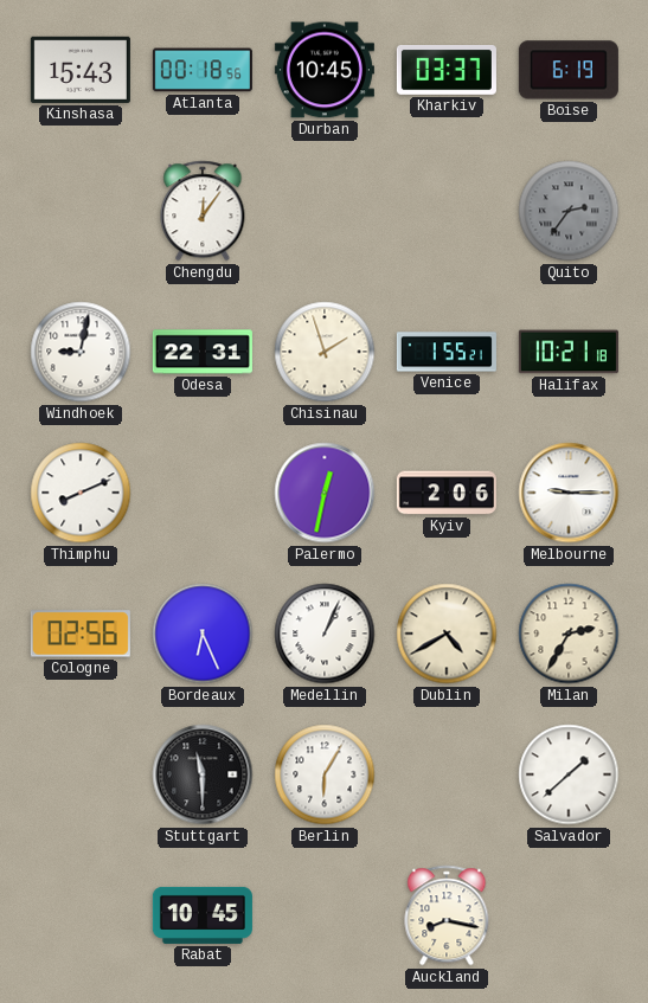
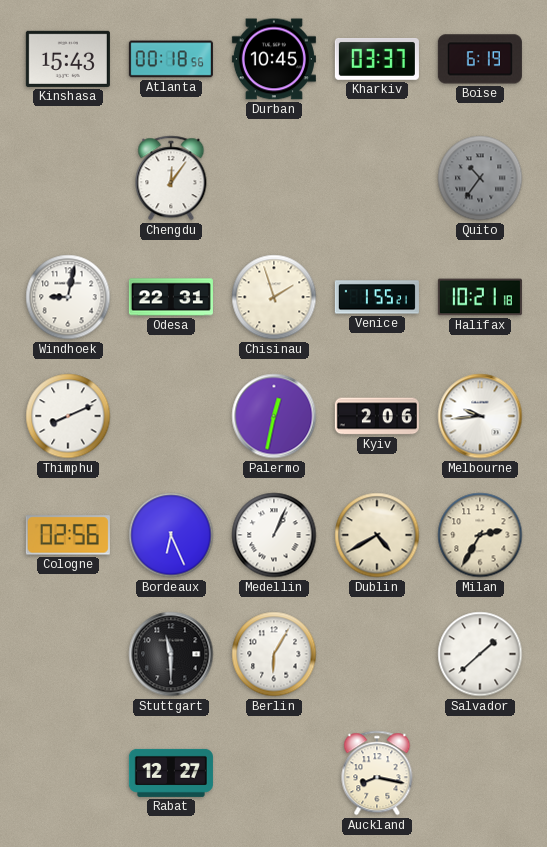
Quito: 2:36 -> 10:36 (480, 178)
Melbourne: 9:15 -> 9:44 (480, 416)
Rabat: 10:45 -> 12:27 (171, 773)
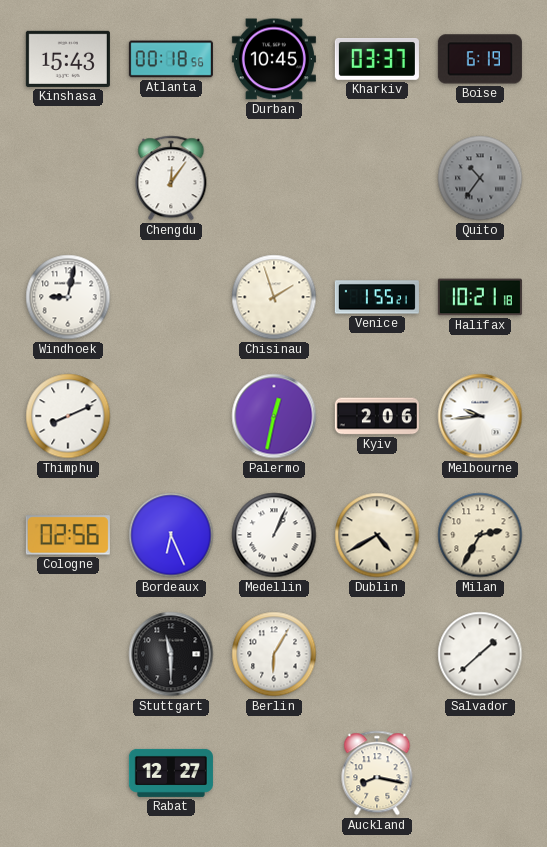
Odesa: 22:31 -> none (171, 297)
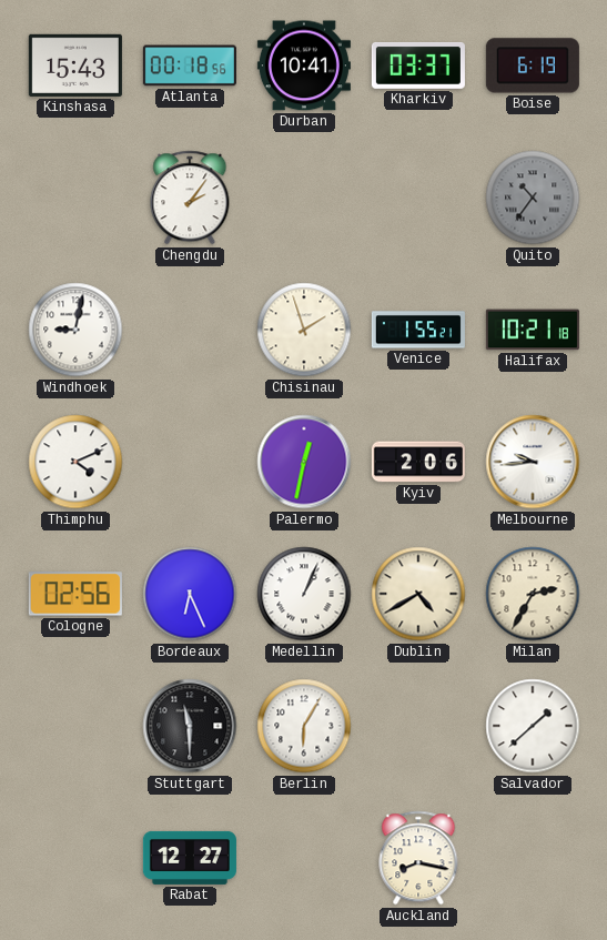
Durban: 10:45 -> 10:41 (304, 65)
Chengdu: 12:06 -> 2:06 (190, 198)
Thimphu: 8:11 -> 4:11 (75, 462)
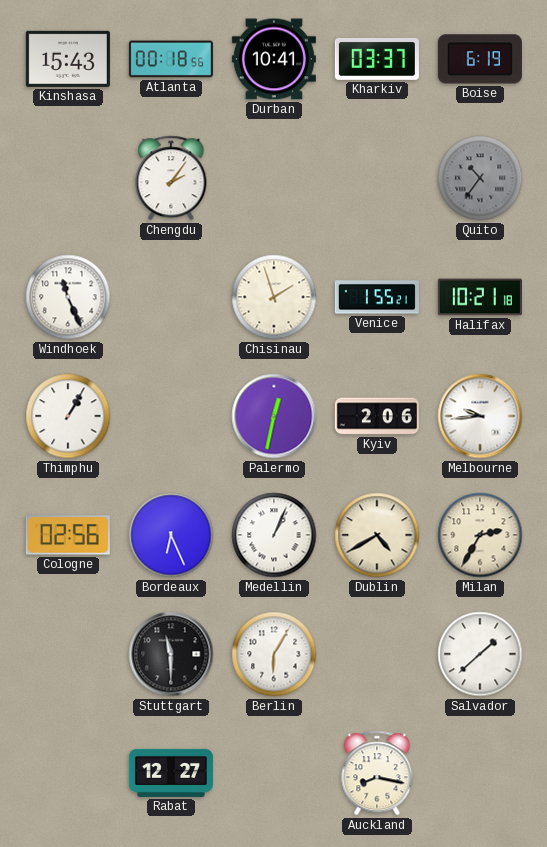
Windhoek: 9:02 -> 11:26 (68, 297)
Thimphu: 4:11 -> 1:05 (68, 416)
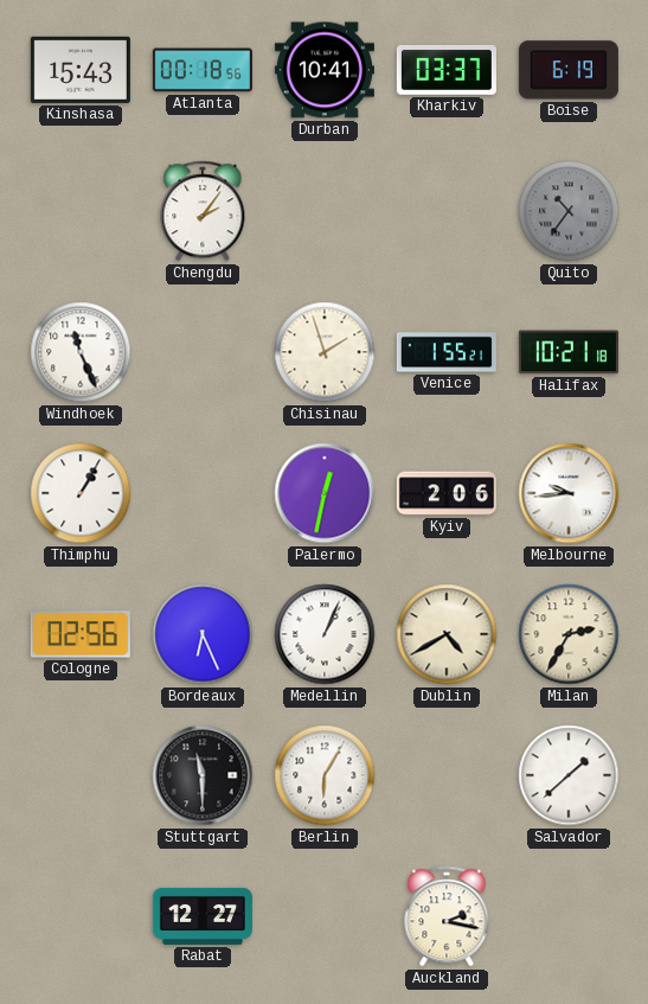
Auckland: 8:17 -> 2:17 (447, 916)
